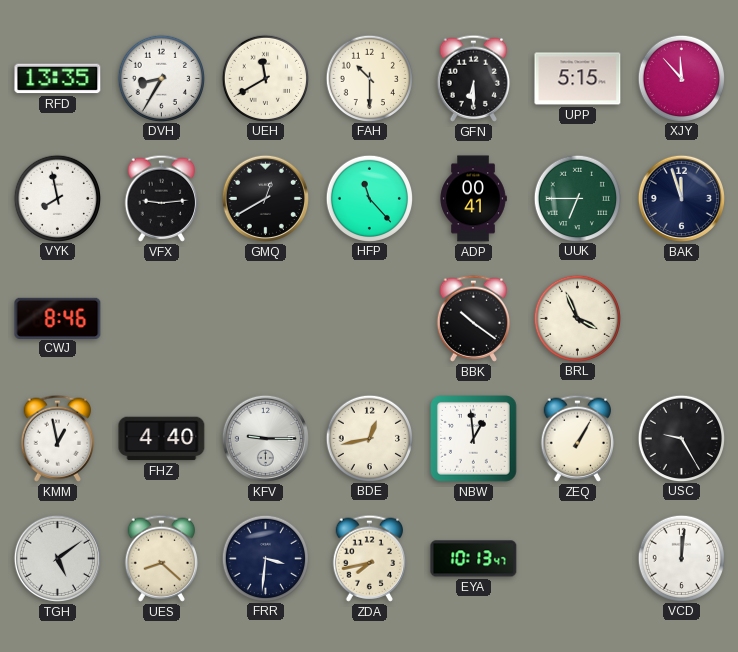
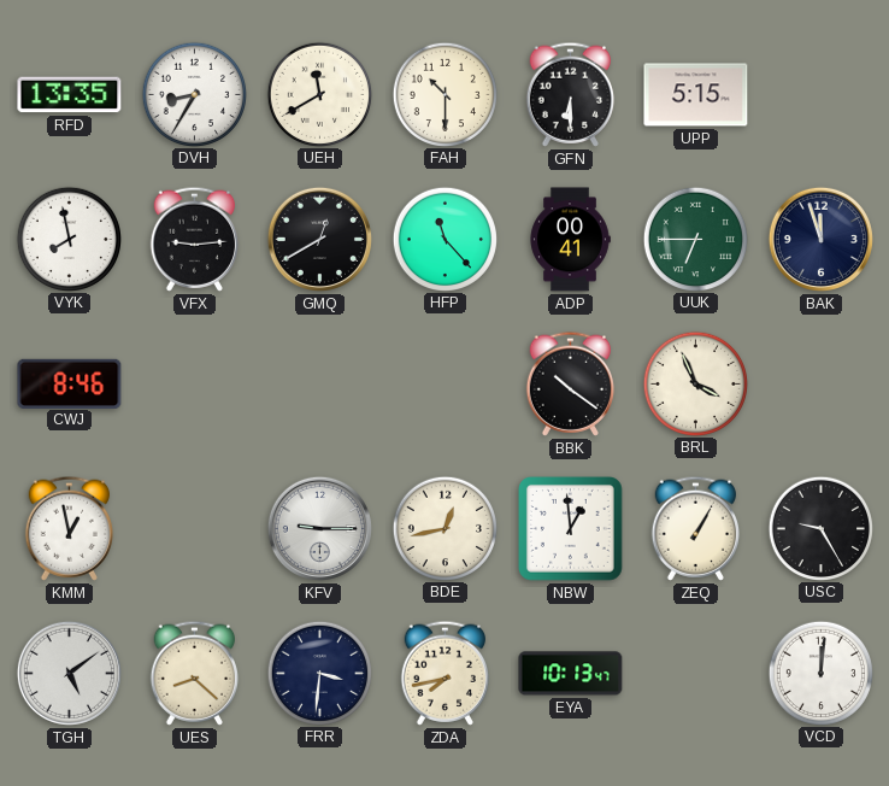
XJY: 11:53 -> none (681, 78)
FHZ: 4:40 -> none (162, 439)
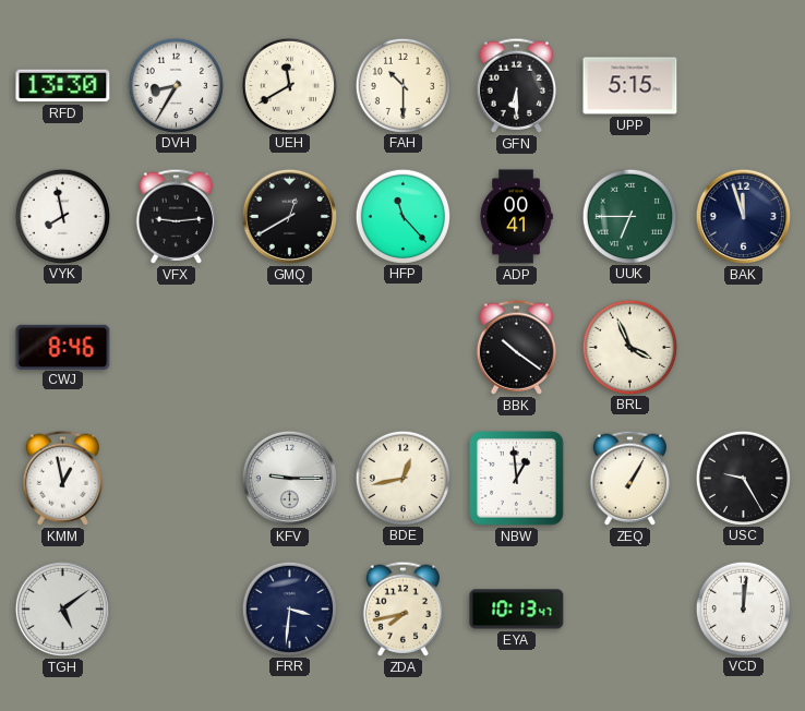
RFD: 13:35 -> 13:30 (63, 86)
UES: 8:22 -> none (195, 673)
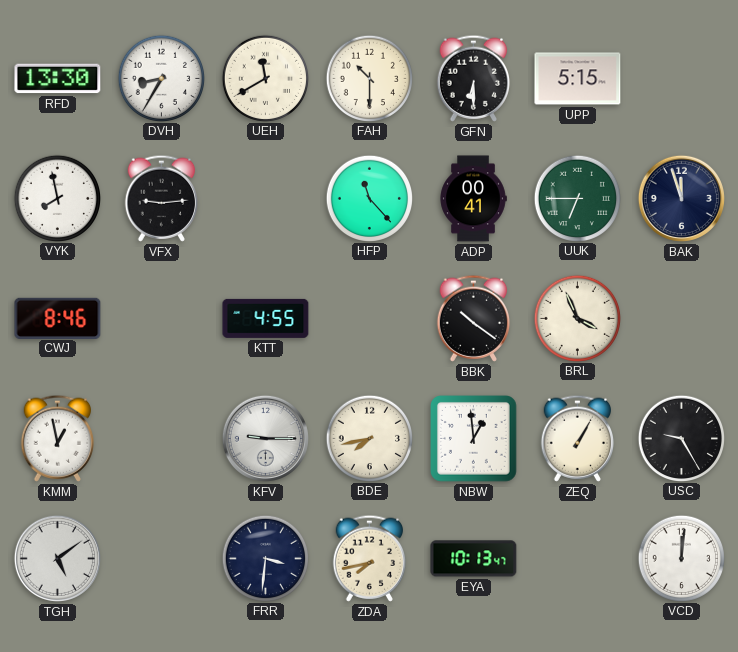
GMQ: 12:40 -> none (289, 216)
KTT: none -> 4:55 (266, 318)
BDE: 12:43 -> 7:43 (369, 438)
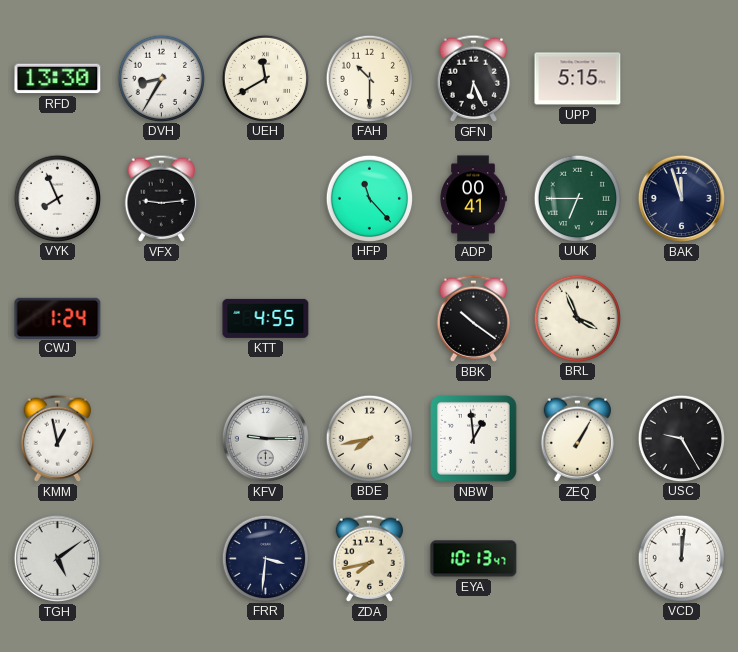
GFN: 6:30 -> 6:26 (474, 78)
VYK: 7:58 -> 7:56 (57, 198)
CWJ: 8:46 -> 1:24 (58, 318)
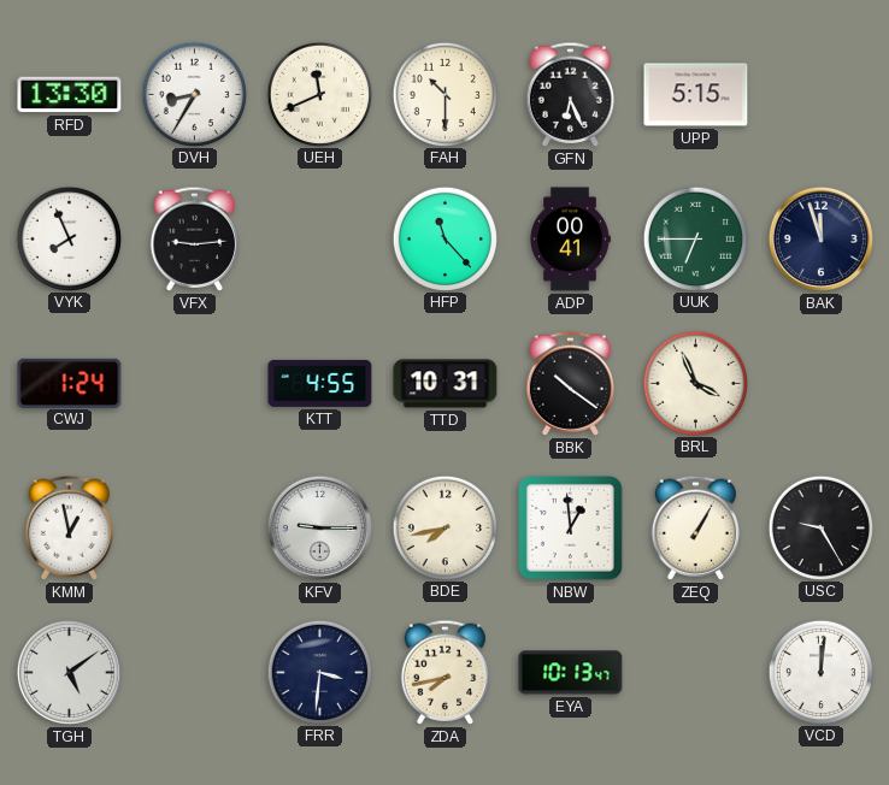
UEH: 11:40 -> 11:41 (319, 94)
TTD: none -> 10:31 (446, 384)
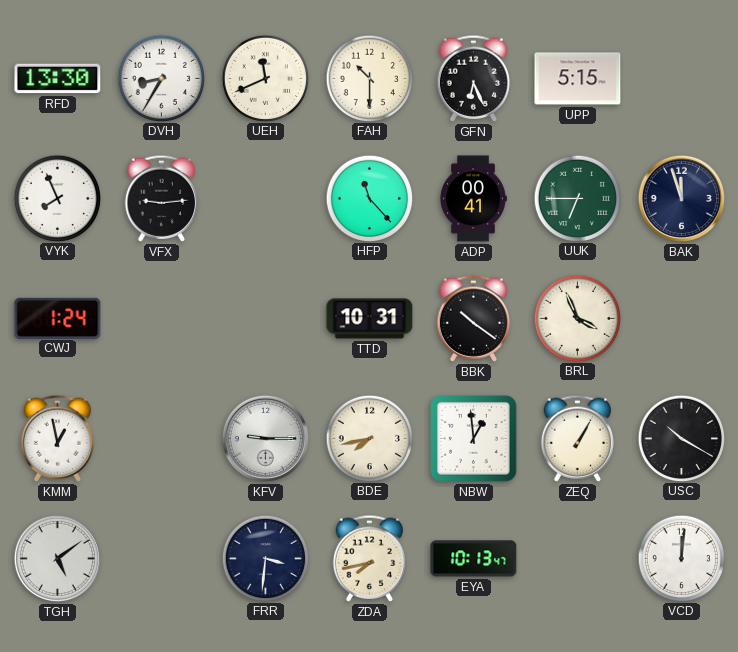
KTT: 4:55 -> none (320, 383)
USC: 9:25 -> 10:20 (681, 438)
